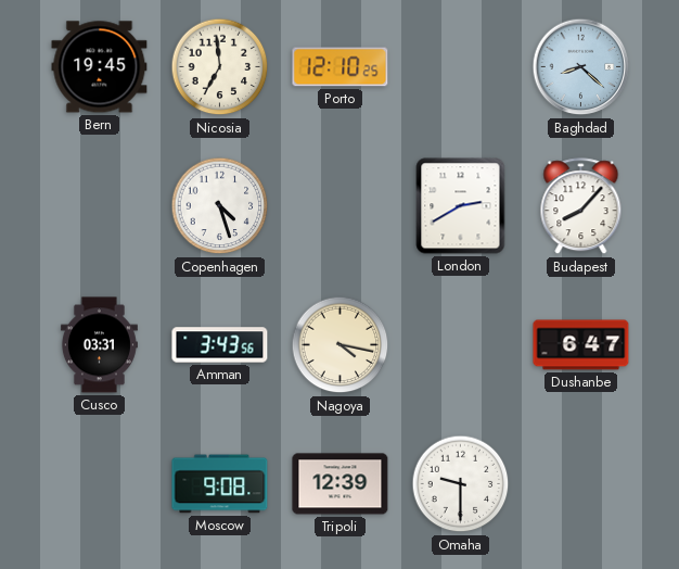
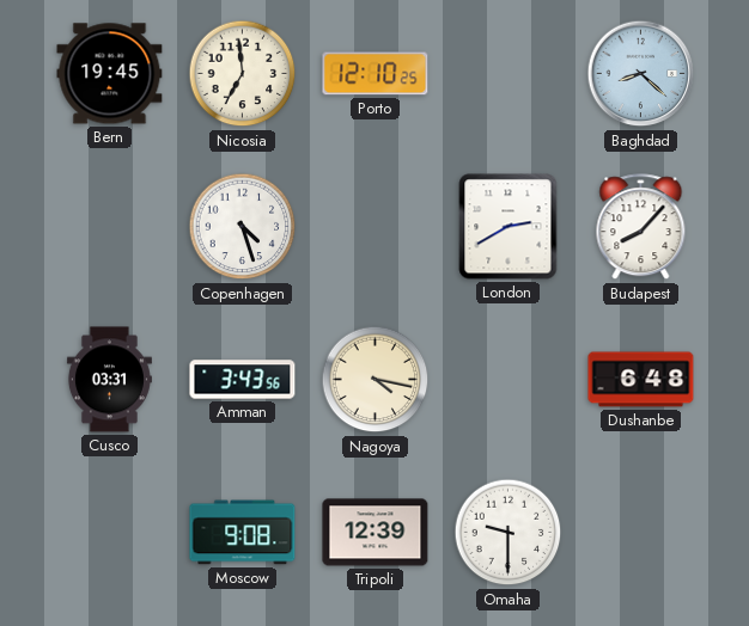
Dushanbe: 6:47 -> 6:48 (641, 380)
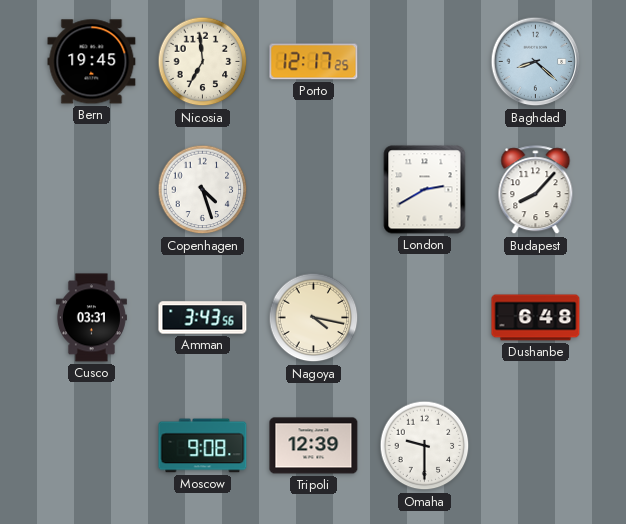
Porto: 12:10 -> 12:17 (314, 62)
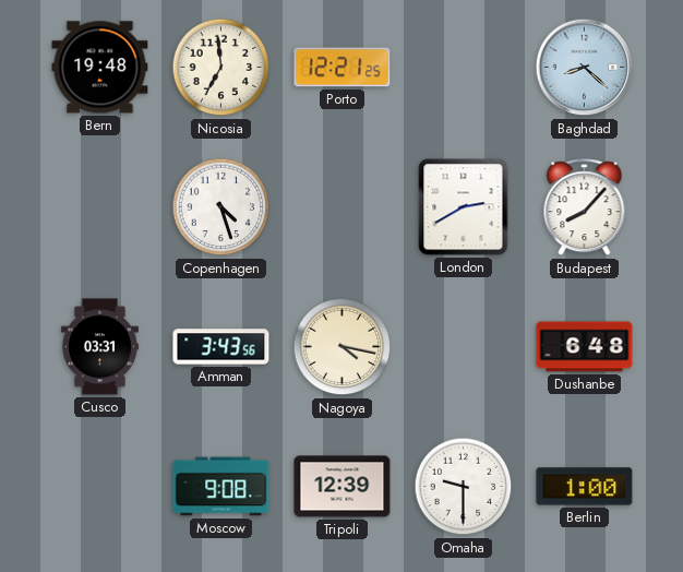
Bern: 19:45 -> 19:48 (100, 68)
Porto: 12:17 -> 12:21 (343, 68)
Berlin: none -> 1:00 (585, 487)
